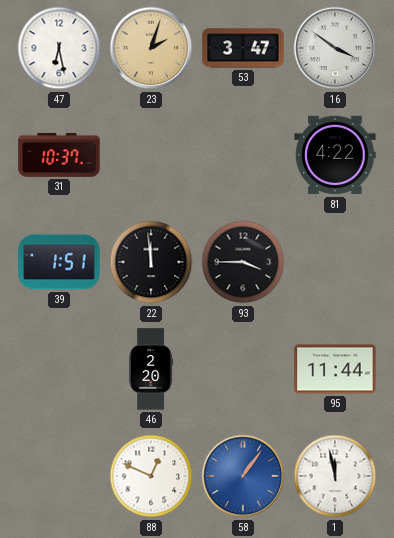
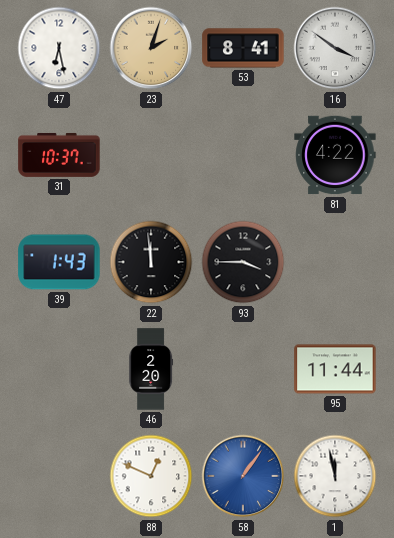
53: 3:47 -> 8:41 (243, 48)
39: 1:51 -> 1:43 (59, 262)
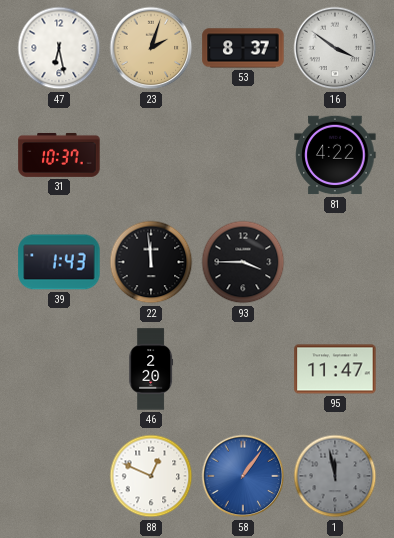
53: 8:41 -> 8:37 (243, 48)
95: 11:44 -> 11:47 (335, 369)
1 dial: white -> grey (335, 476)
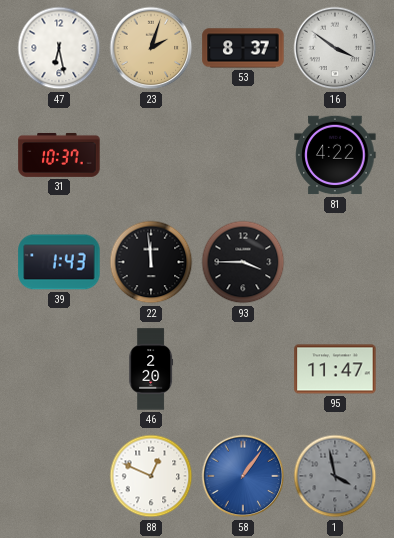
1: 11:58 -> 3:58 (335, 476)
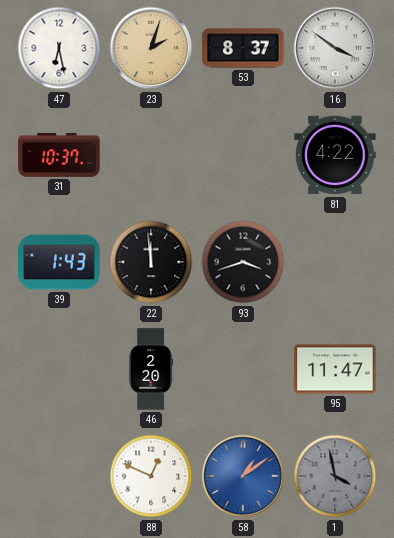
93: 3:45 -> 3:42 (243, 262)
58: 1:06 -> 1:09 (243, 476)
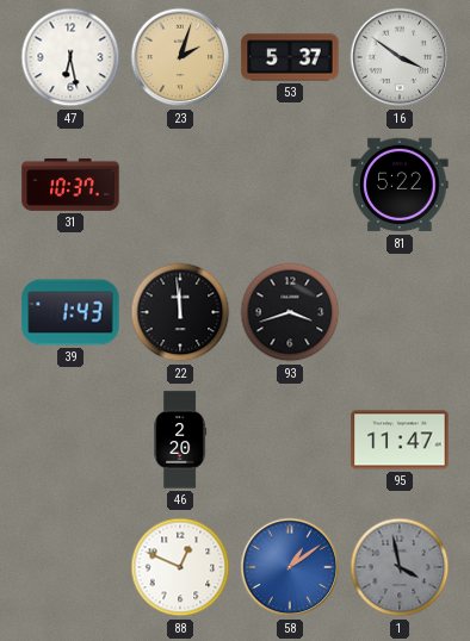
53: 8:37 -> 5:37 (290, 57)
81: 4:22 -> 5:22 (400, 185)
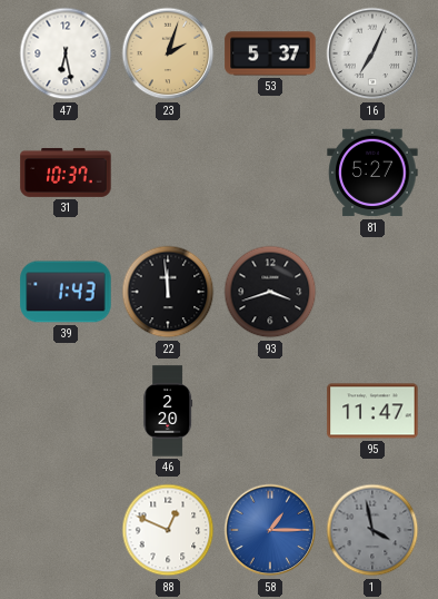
16: 3:51 -> 7:04 (372, 53)
81: 5:22 -> 5:27 (372, 173)
58: 1:09 -> 1:15 (270, 530)
